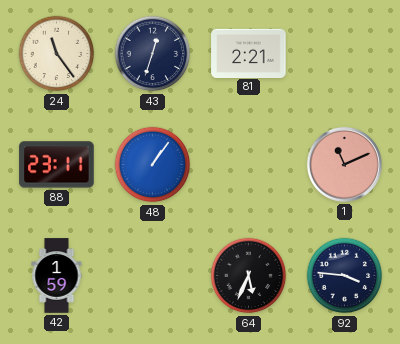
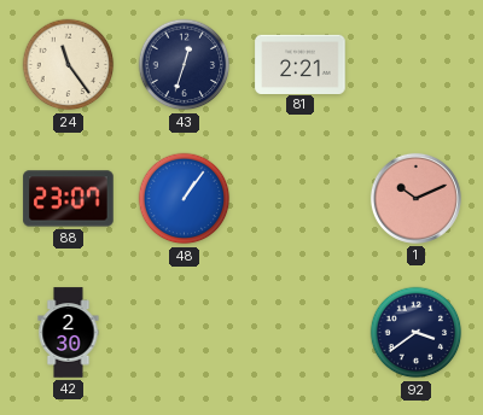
88: 23:11 -> 23:07 (69, 199)
1: 11:11 -> 10:11 (415, 198)
42: 1:59 -> 2:30 (69, 333)
64: 5:34 -> none (249, 276)
92: 3:46 -> 3:39 (417, 333)
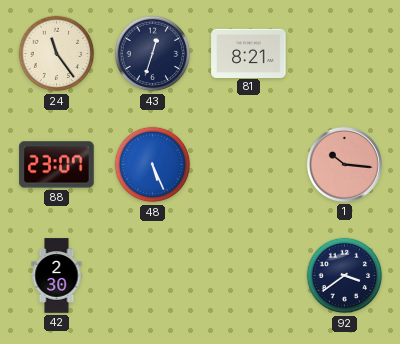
81: 2:21 -> 8:21 (249, 53)
48: 1:06 -> 5:26 (153, 165)
1: 10:11 -> 10:16 (344, 164)
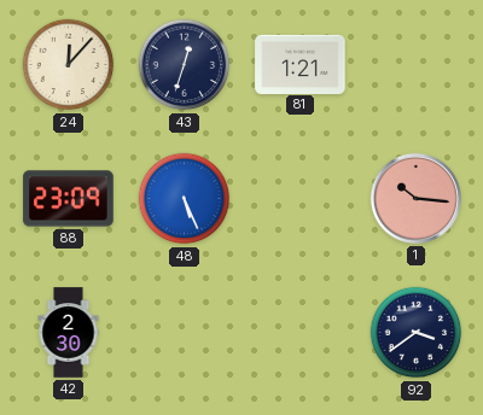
24: 11:24 -> 12:07 (69, 65)
81: 8:21 -> 1:21 (301, 64)
88: 23:07 -> 23:09 (69, 199)
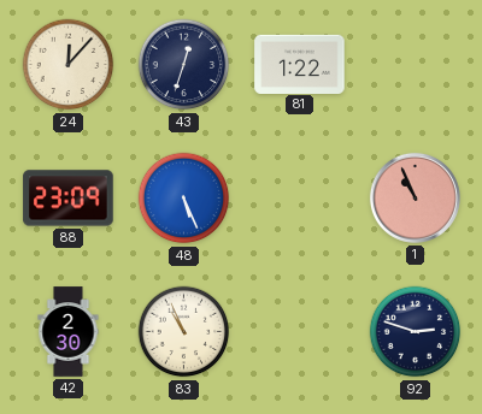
81: 1:21 -> 1:22 (300, 64)
1: 10:16 -> 10:56 (415, 197)
83: none -> 10:56 (184, 332)
92: 3:39 -> 2:48 (416, 332)
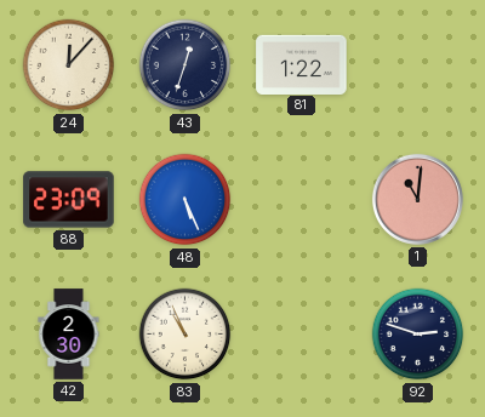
1: 10:56 -> 11:01 (417, 199)
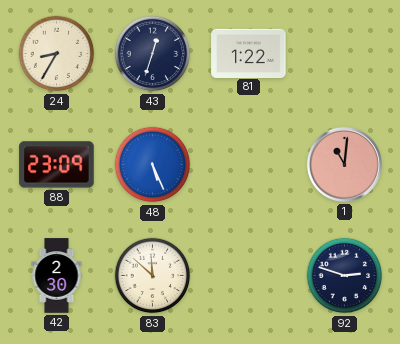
24: 12:07 -> 8:35 (57, 54)
83: 10:56 -> 11:52 (153, 276)
